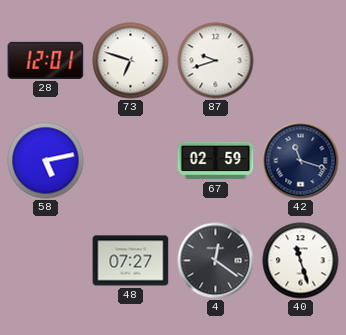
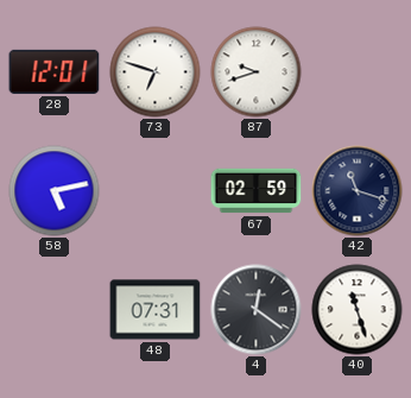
48: 07:27 -> 07:31 (156, 310)
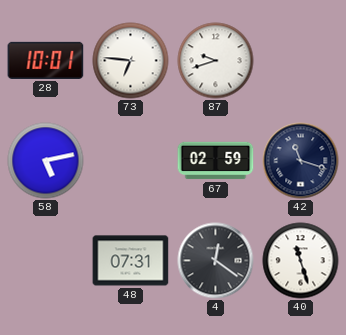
28: 12:01 -> 10:01 (46, 60)
73: 6:48 -> 6:46 (131, 61)
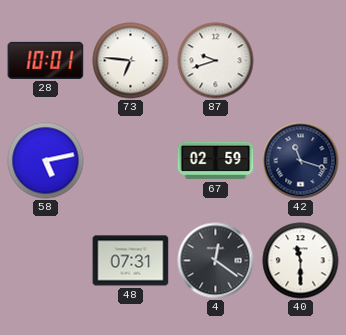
40: 11:27 -> 11:30 (301, 261)
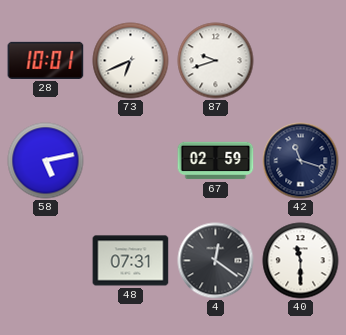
73: 6:46 -> 6:41 (131, 61)
